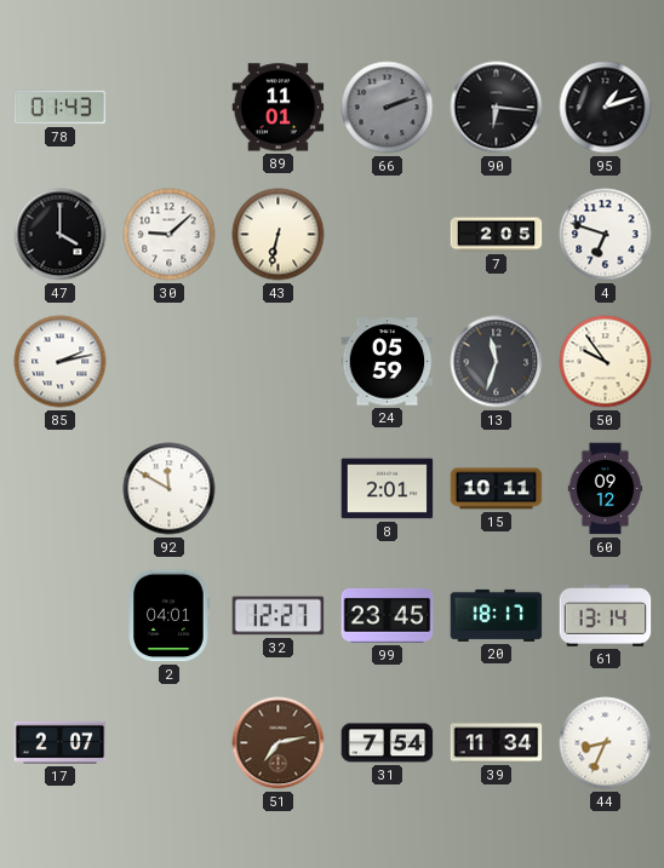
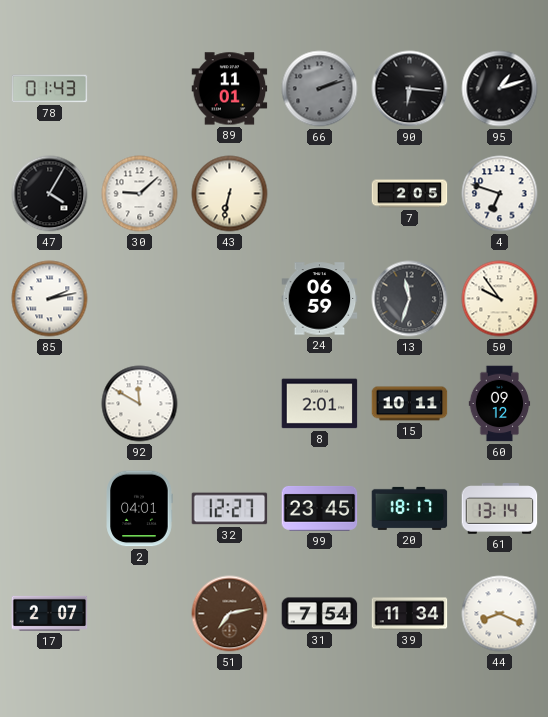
47: 4:00 -> 4:05 (50, 194)
24: 05:59 -> 06:59 (320, 299)
44: 8:34 -> 8:19 (500, 614)
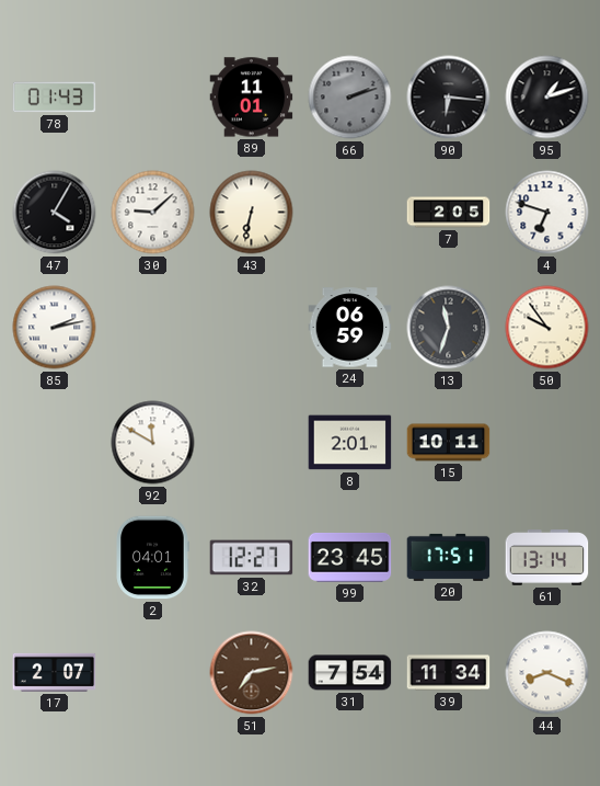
60: 09:12 -> none (500, 404)
20: 18:17 -> 17:51 (449, 557)
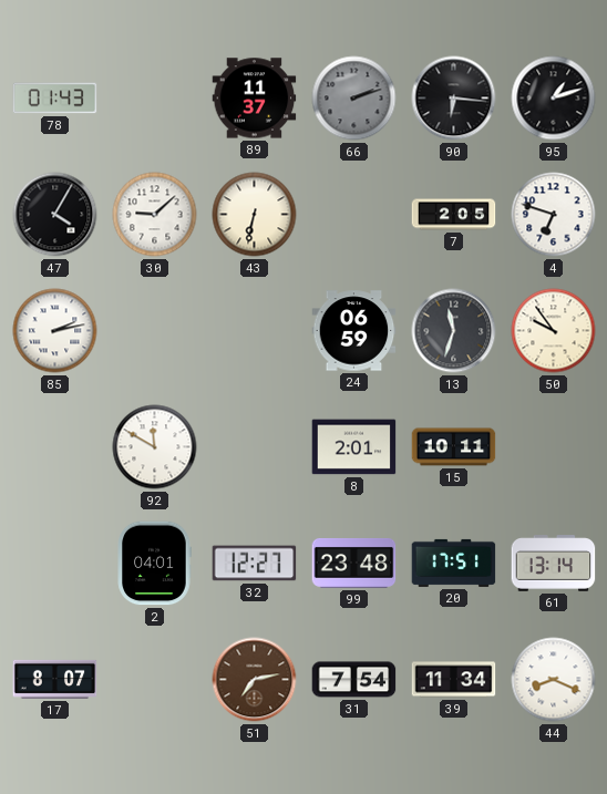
89: 11:01 -> 11:37 (255, 99)
99: 23:45 -> 23:48 (354, 563)
17: 2:07 -> 8:07 (55, 679)
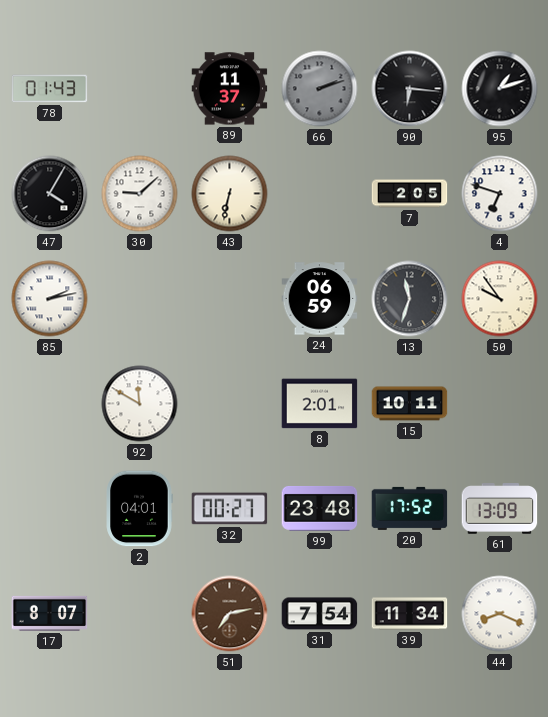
32: 12:27 -> 00:27 (230, 509)
20: 17:51 -> 17:52 (410, 508)
61: 13:14 -> 13:09 (500, 509)
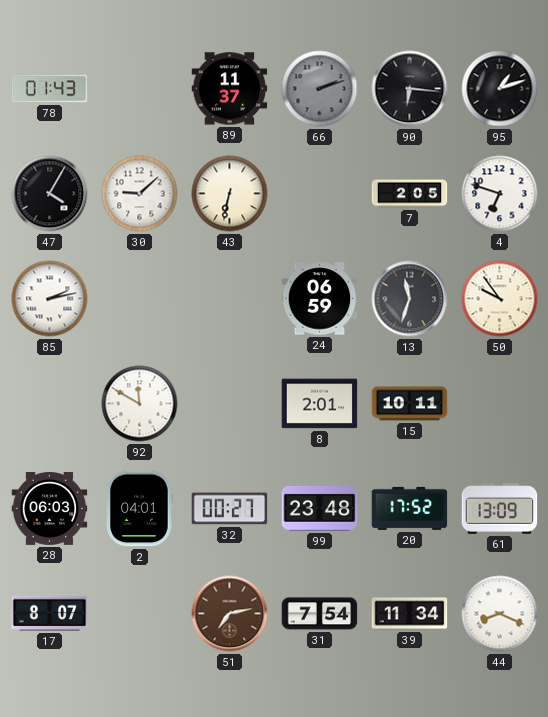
28: none -> 06:03 (50, 508)
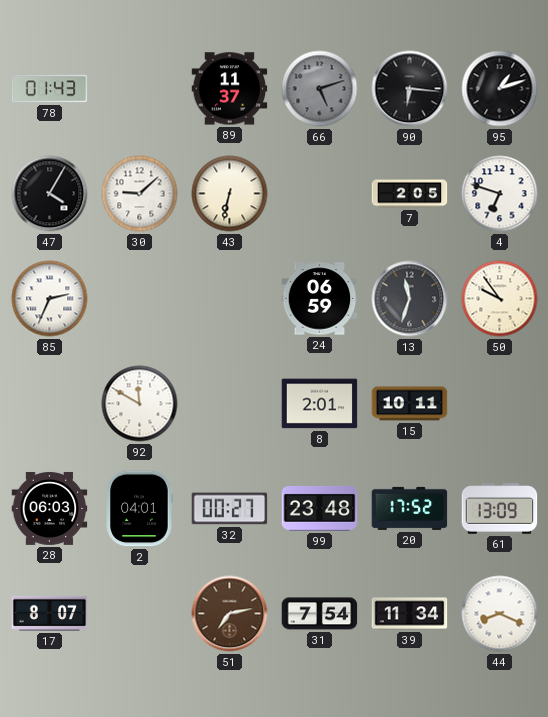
66: 2:12 -> 5:12 (320, 89)
85: 2:13 -> 2:34 (50, 299)
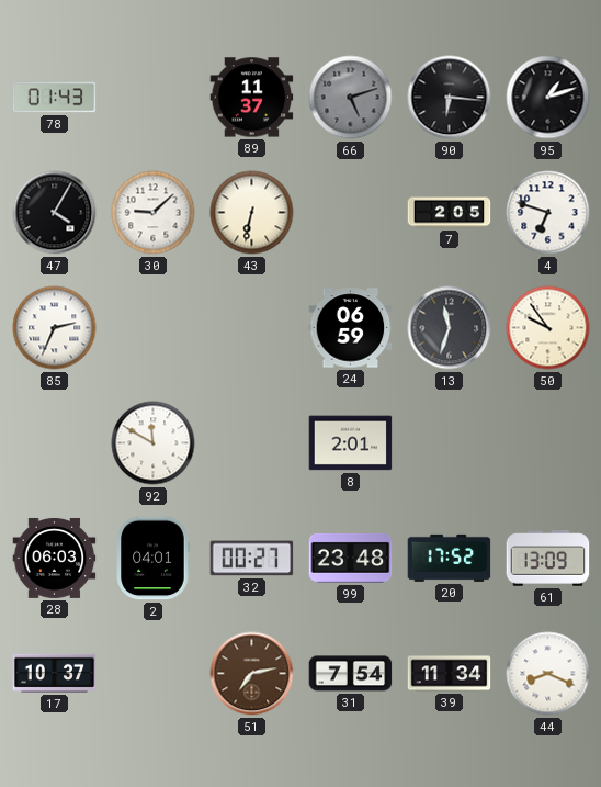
15: 10:11 -> none (410, 404)
17: 8:07 -> 10:37 (55, 673)
